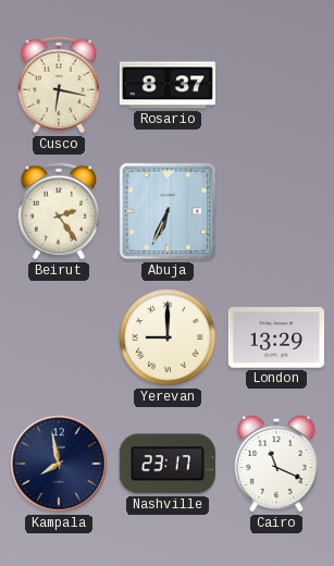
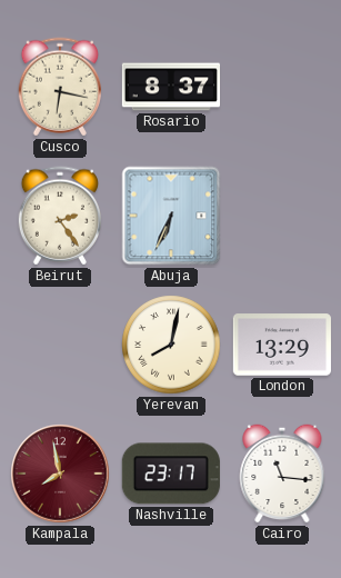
Yerevan: 9:00 -> 8:02 (171, 345)
Kampala dial: navy -> burgundy (60, 474)
Cairo: 11:19 -> 11:16 (282, 474)
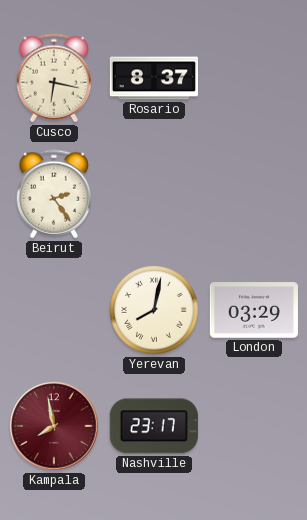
Abuja: 6:34 -> none (171, 216)
London: 13:29 -> 03:29 (254, 310)
Cairo: 11:16 -> none (282, 474)
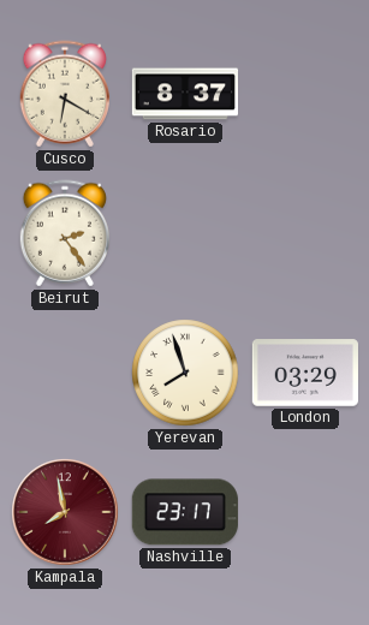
Cusco: 6:17 -> 6:20 (64, 94)
Yerevan: 8:02 -> 7:57 (185, 373)
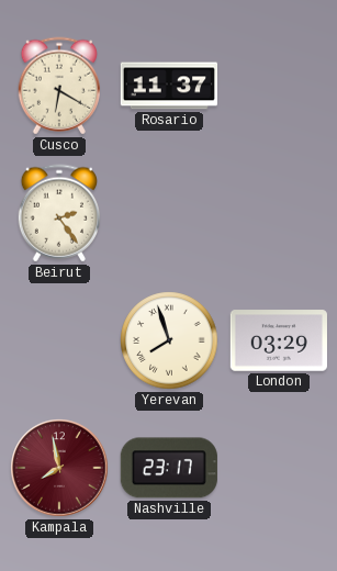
Rosario: 8:37 -> 11:37 (168, 86)
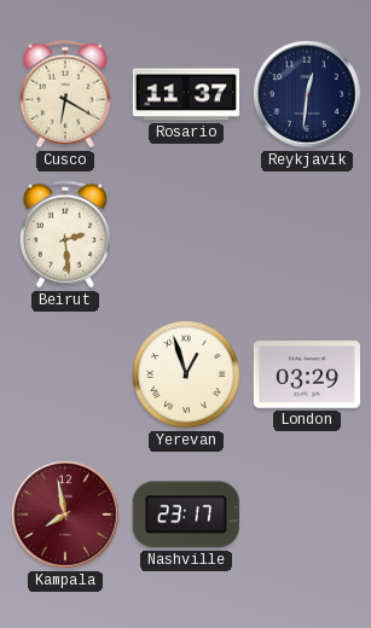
Reykjavik: none -> 12:31 (307, 94)
Beirut: 2:24 -> 2:29 (64, 234)
Yerevan: 7:57 -> 12:57 (186, 374)
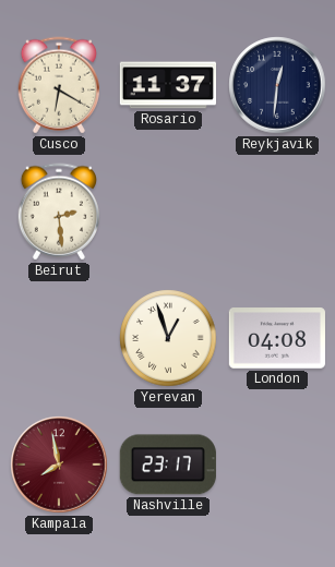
London: 03:29 -> 04:08 (277, 338)
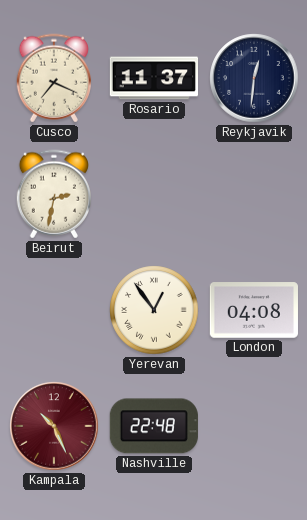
Cusco: 6:20 -> 7:19 (53, 78)
Beirut: 2:29 -> 2:32 (53, 194)
Yerevan: 12:57 -> 12:54 (154, 310)
Kampala: 7:58 -> 10:26 (54, 426)
Nashville: 23:17 -> 22:48 (154, 426)
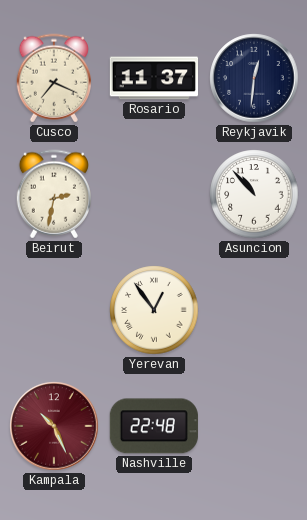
Asuncion: none -> 10:53 (254, 194)
London: 04:08 -> none (254, 310)
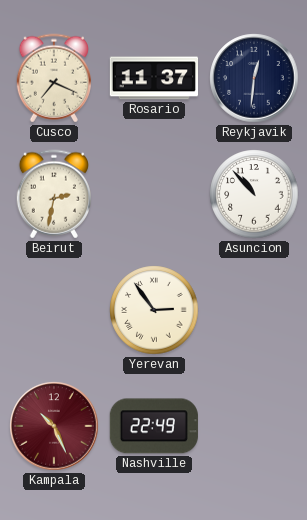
Yerevan: 12:54 -> 2:54 (154, 310)
Nashville: 22:48 -> 22:49 (154, 426)
